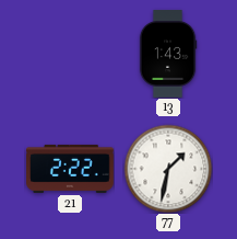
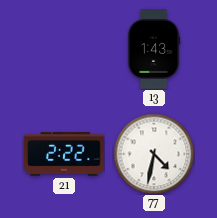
77: 1:32 -> 4:32 (154, 154)
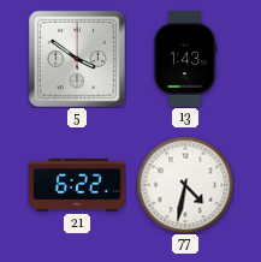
5: none -> 3:51 (77, 59)
21: 2:22 -> 6:22 (78, 185)
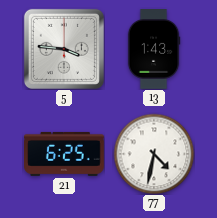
5: 3:51 -> 3:46 (64, 49)
21: 6:22 -> 6:25 (65, 154)
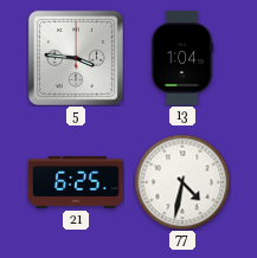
13: 1:43 -> 1:04 (182, 58)
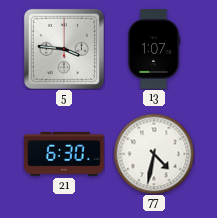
13: 1:04 -> 1:07 (154, 49)
21: 6:25 -> 6:30 (65, 154)
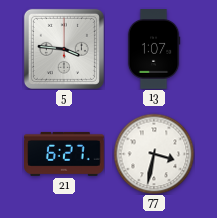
21: 6:30 -> 6:27 (65, 154)
77: 4:32 -> 3:32 (154, 154)
